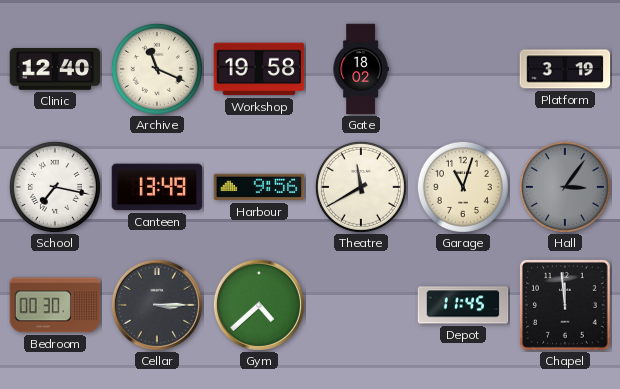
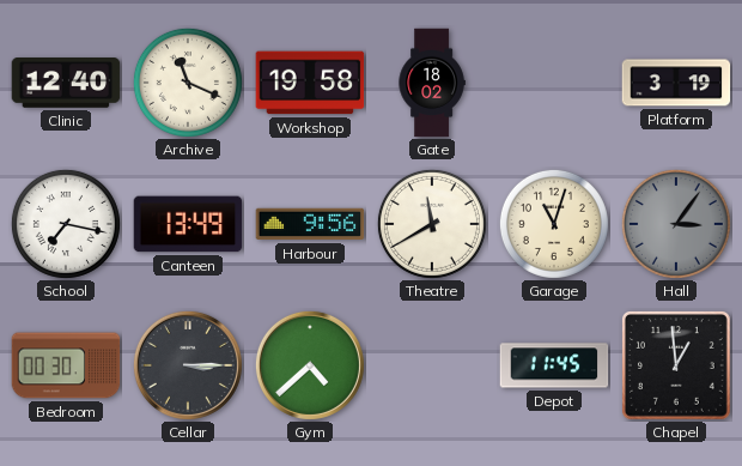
Chapel: 11:59 -> 12:59 (677, 367)
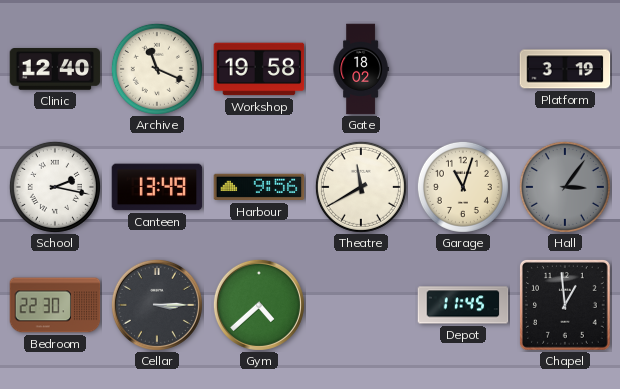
School: 7:17 -> 2:17 (55, 187)
Bedroom: 00:30 -> 22:30 (55, 305)
